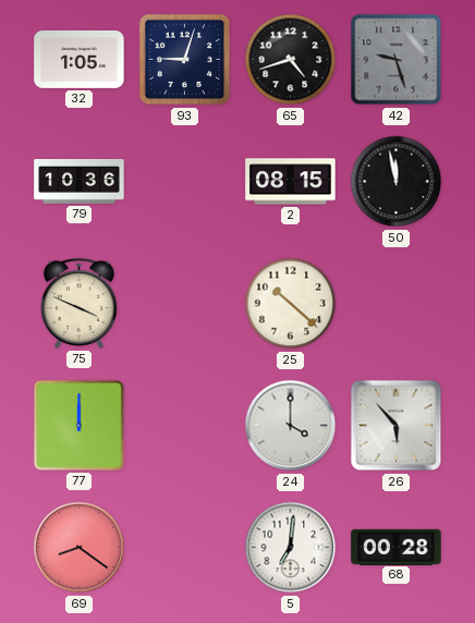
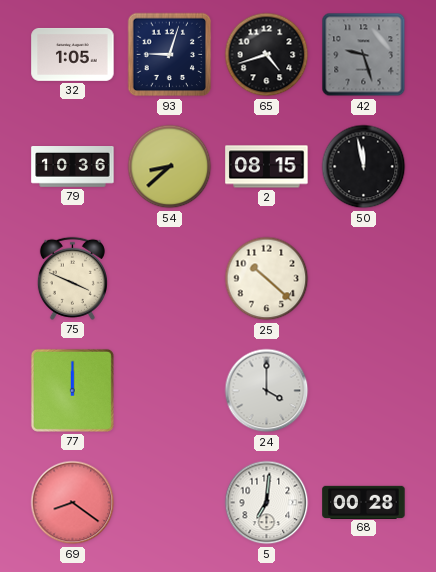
54: none -> 8:38 (170, 167)
26: 5:53 -> none (397, 426)
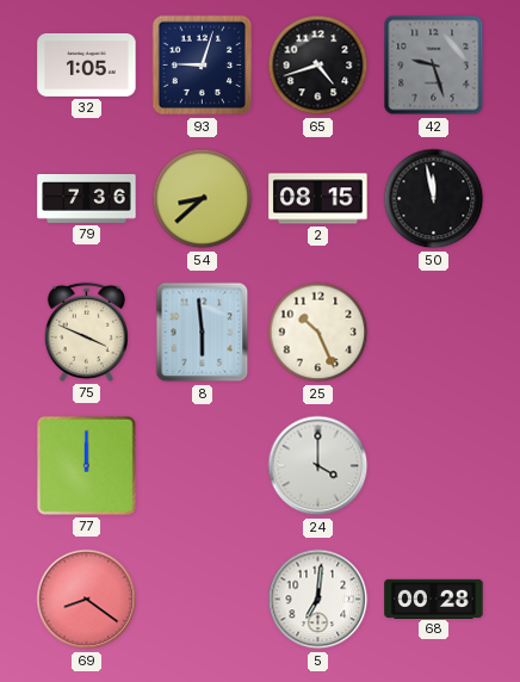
79: 10:36 -> 7:36 (87, 199)
8: none -> 5:59 (203, 333)
25: 10:22 -> 10:26 (318, 333)
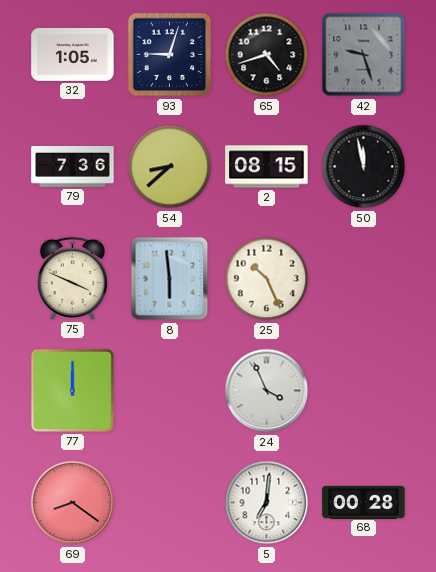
24: 4:00 -> 3:56 (267, 391)
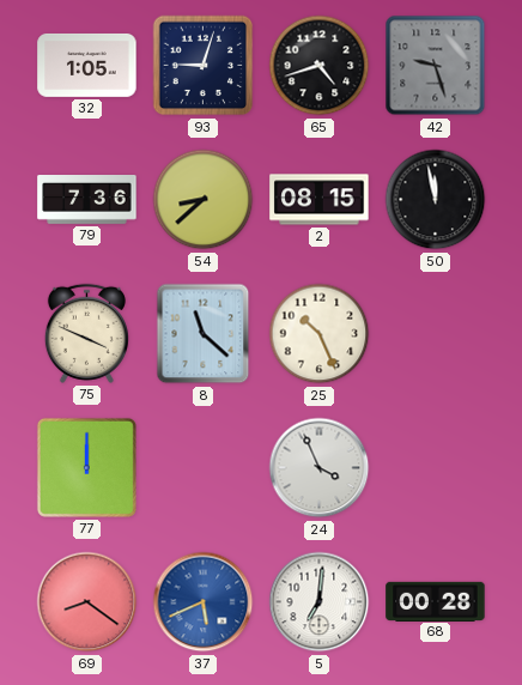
8: 5:59 -> 11:22 (204, 334)
37: none -> 5:41 (204, 602)
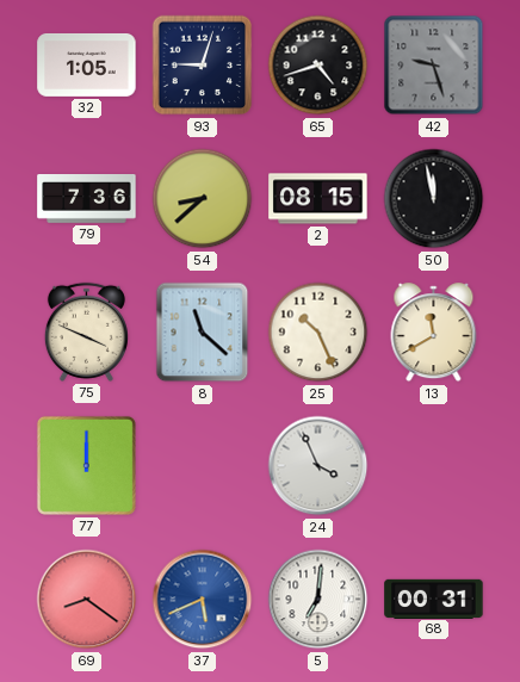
13: none -> 11:40 (434, 333)
68: 00:28 -> 00:31 (434, 599)
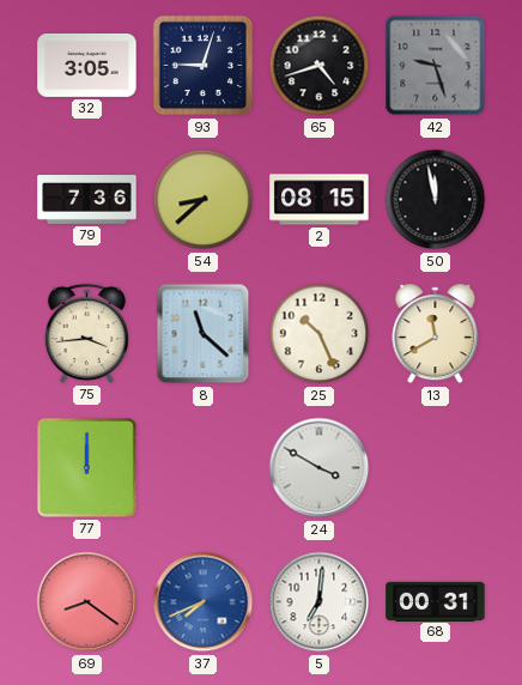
32: 1:05 -> 3:05 (87, 65)
75: 3:49 -> 3:44 (86, 333)
24: 3:56 -> 3:50 (320, 468)
37: 5:41 -> 7:41 (204, 602)
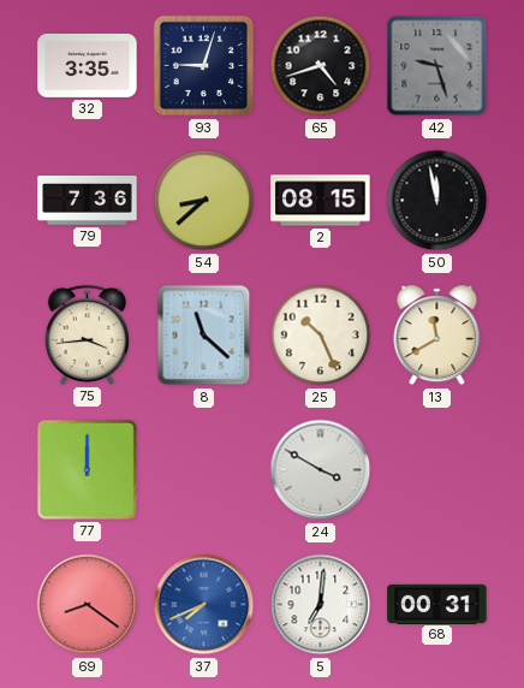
32: 3:05 -> 3:35 (88, 65)
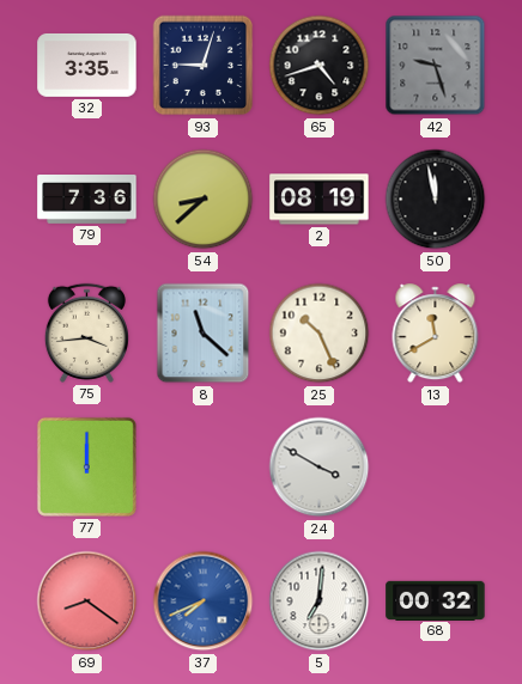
2: 08:15 -> 08:19 (320, 200)
68: 00:31 -> 00:32 (436, 600)
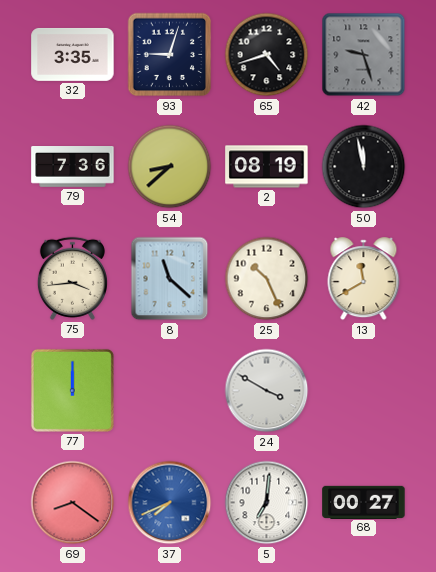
68: 00:32 -> 00:27 (364, 502)
